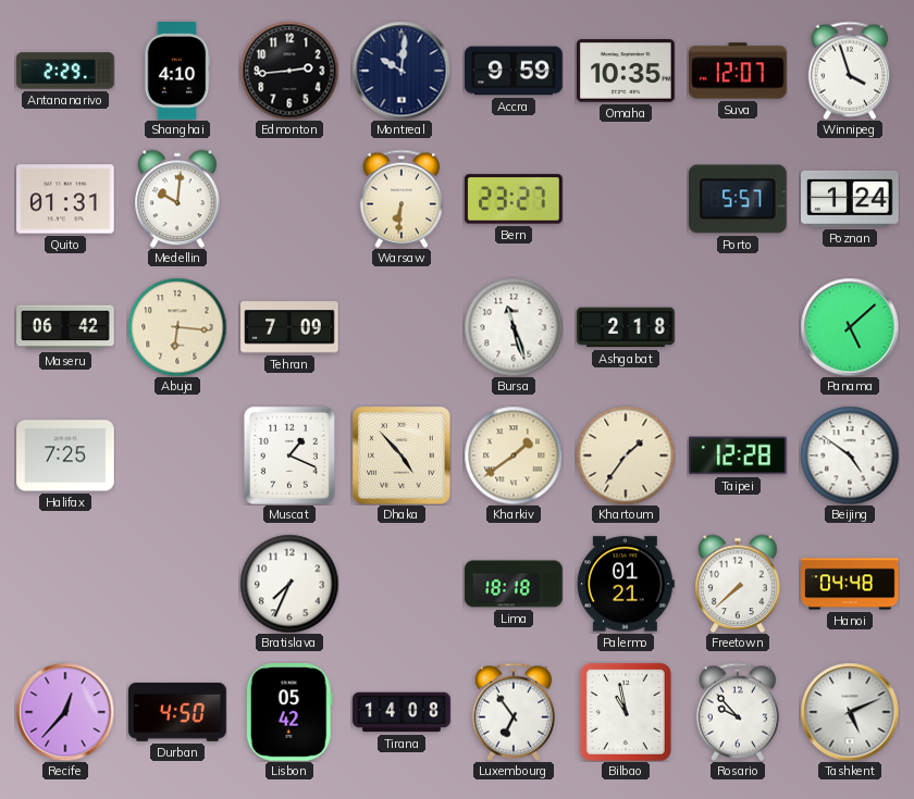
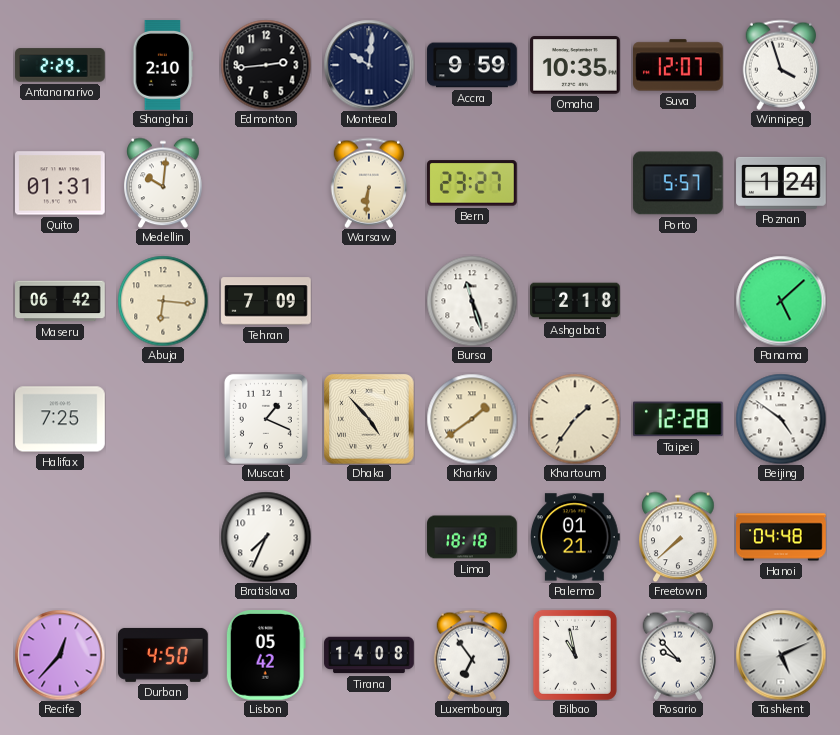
Shanghai: 4:10 -> 2:10 (163, 65)
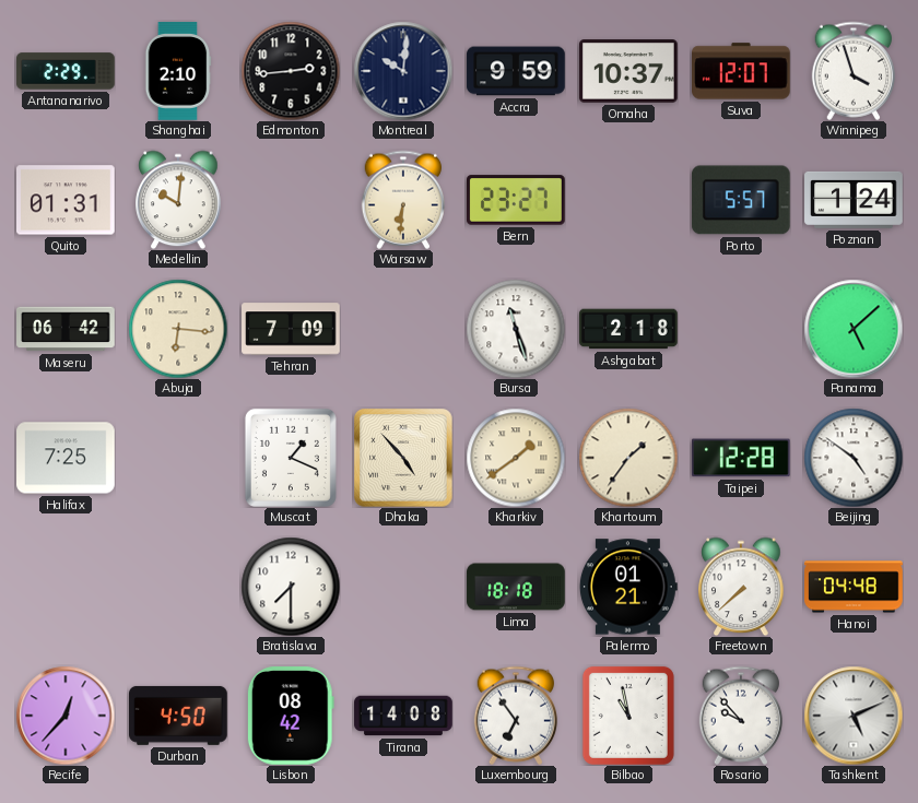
Omaha: 10:35 -> 10:37 (629, 71)
Bratislava: 7:34 -> 7:30 (291, 587)
Lisbon: 05:42 -> 08:42 (291, 717)
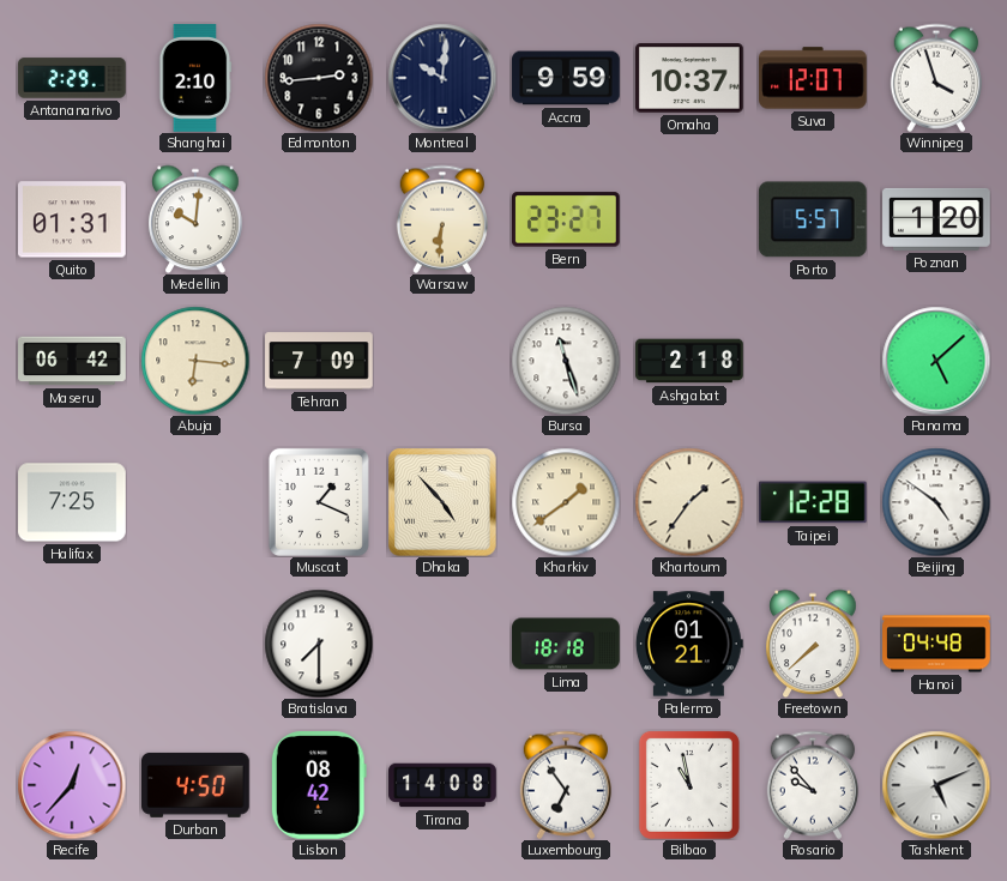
Poznan: 1:24 -> 1:20 (936, 219)
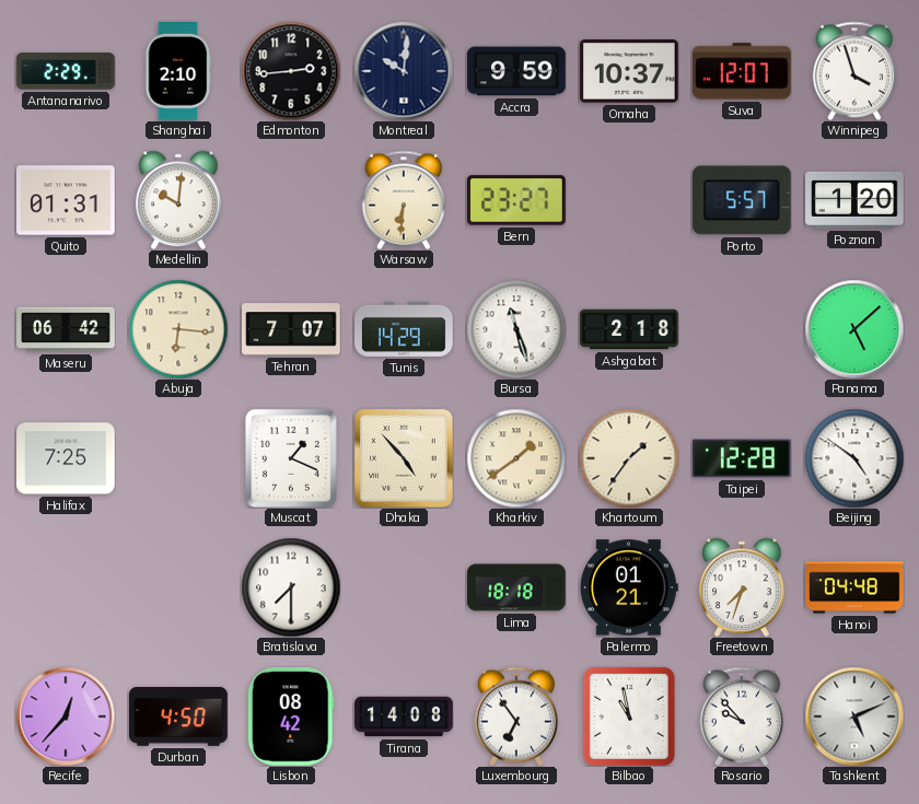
Tehran: 7:09 -> 7:07 (291, 329)
Tunis: none -> 14:29 (404, 329)
Freetown: 7:38 -> 7:33 (742, 587)
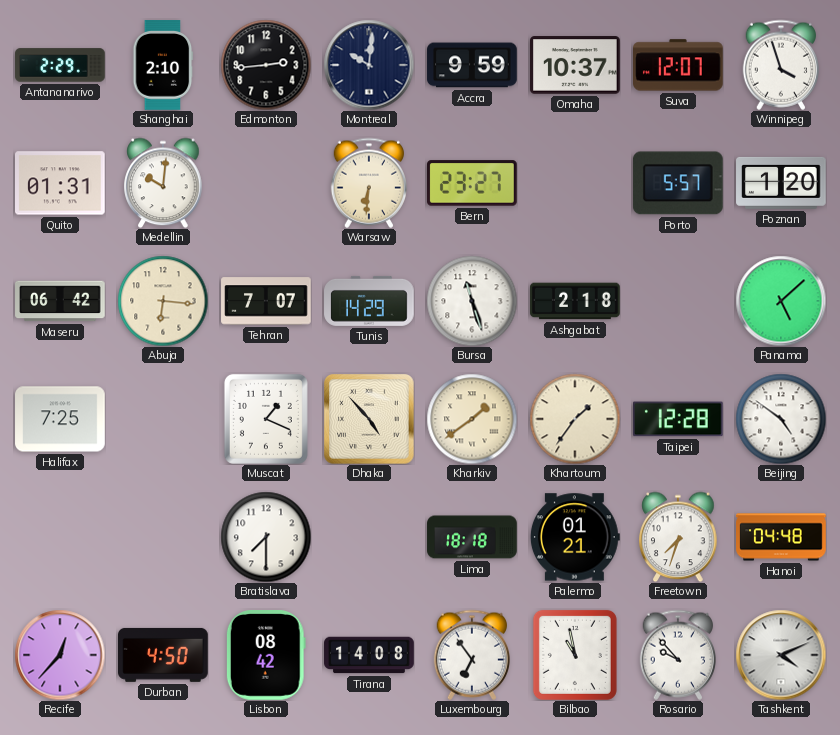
Tashkent: 5:11 -> 4:11 (781, 655)
